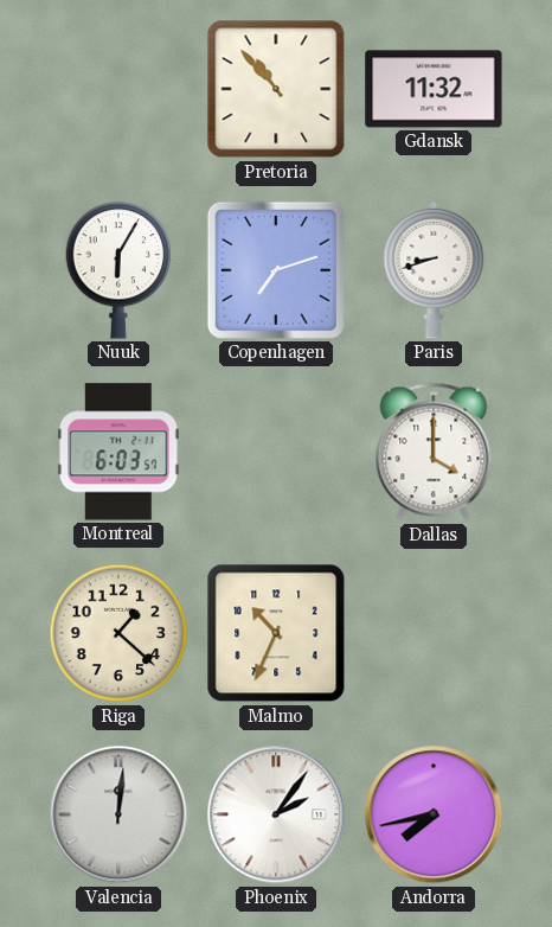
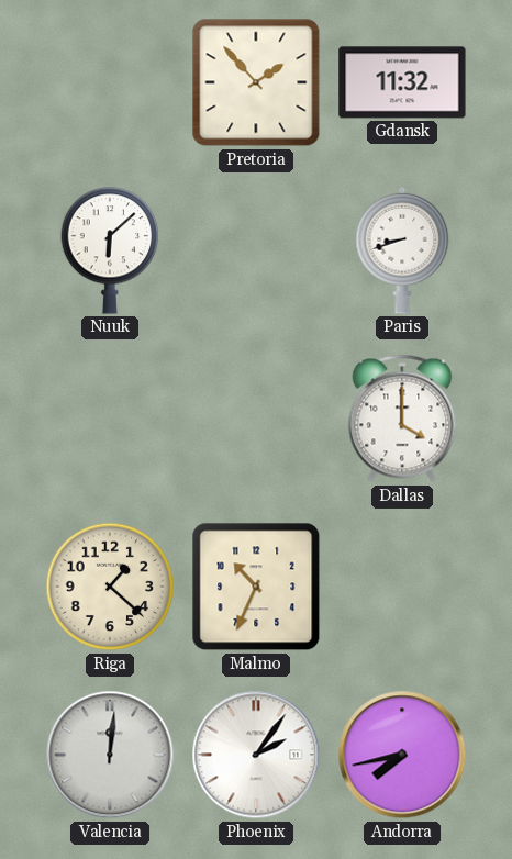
Pretoria: 10:53 -> 1:53 (256, 82)
Nuuk: 6:05 -> 6:08 (110, 250)
Copenhagen: 7:12 -> none (276, 270)
Montreal: 6:03 -> none (118, 452)
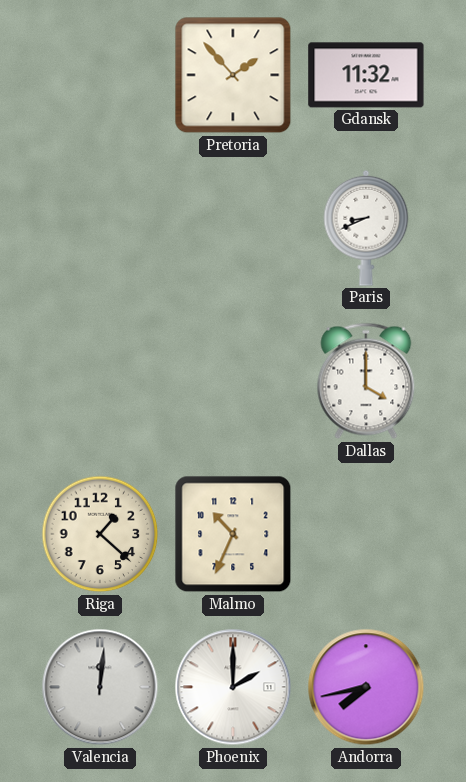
Nuuk: 6:08 -> none (110, 250)
Paris: 8:42 -> 8:41 (366, 228)
Phoenix: 2:06 -> 2:00 (233, 687)
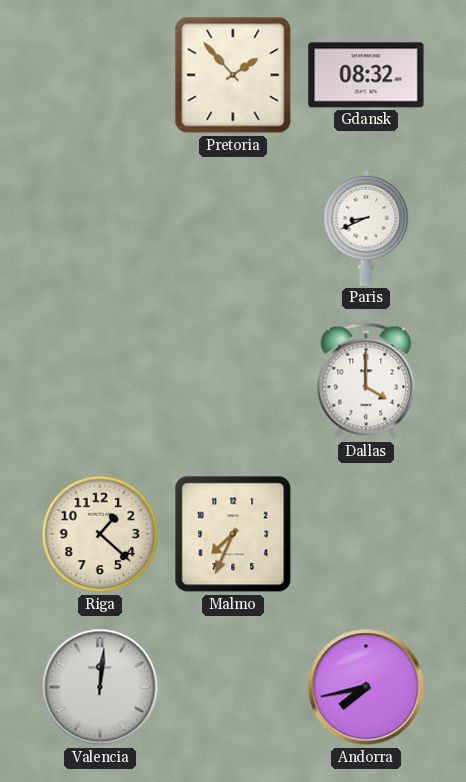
Gdansk: 11:32 -> 08:32 (366, 75)
Malmo: 10:34 -> 7:34 (233, 534)
Phoenix: 2:00 -> none (233, 687)
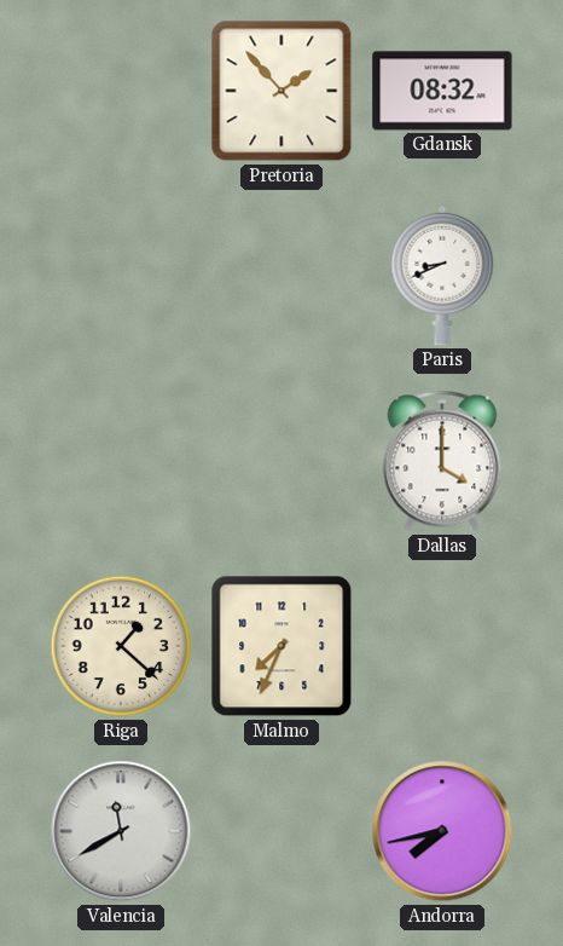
Valencia: 12:01 -> 11:40 (121, 831)
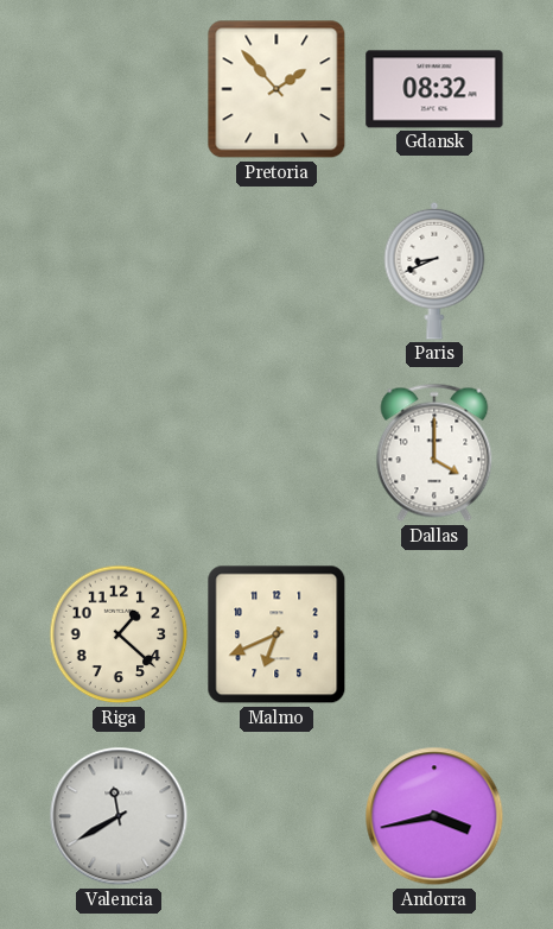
Malmo: 7:34 -> 6:41 (276, 634)
Andorra: 7:43 -> 3:43 (434, 816)
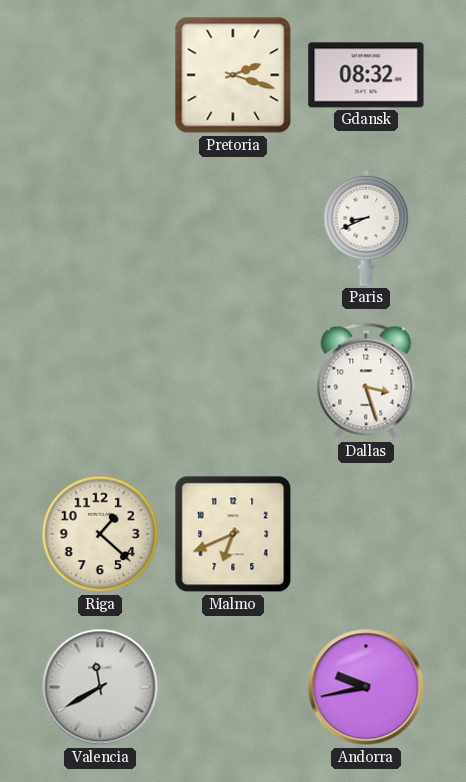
Pretoria: 1:53 -> 2:18 (233, 75)
Dallas: 4:00 -> 3:27 (366, 381)
Andorra: 3:43 -> 9:43 (366, 687)
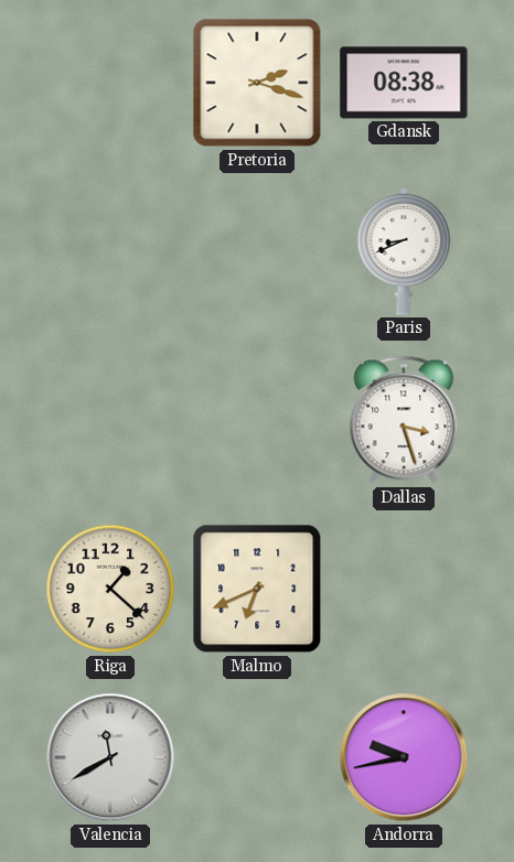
Gdansk: 08:32 -> 08:38 (404, 83)
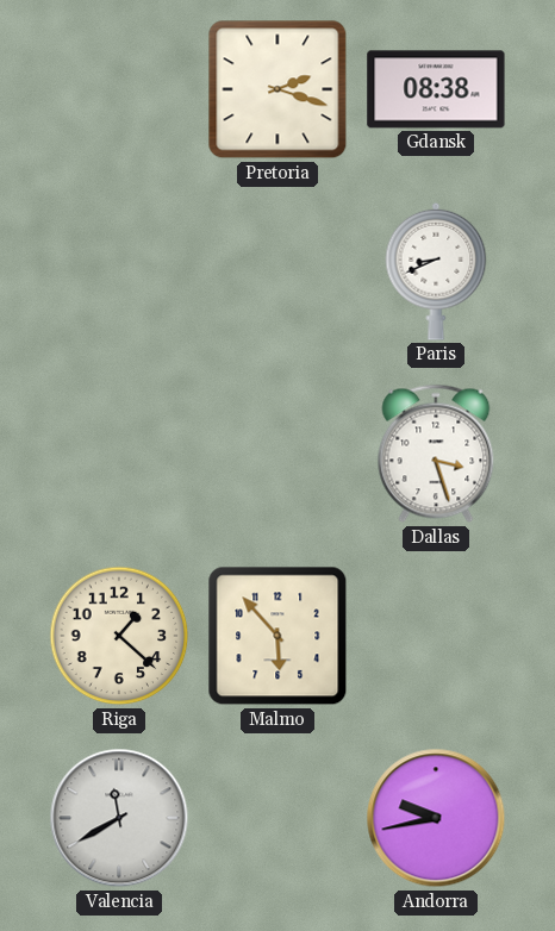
Malmo: 6:41 -> 5:53 (277, 636)
